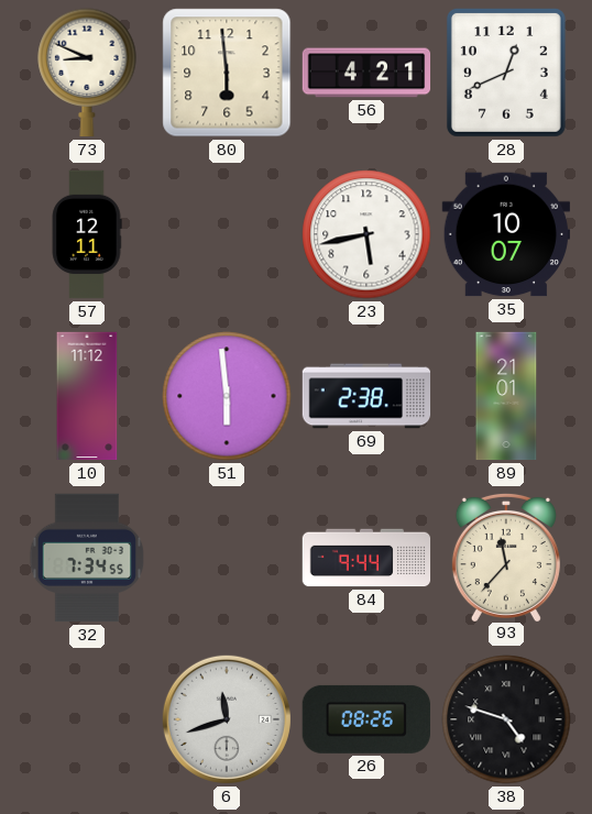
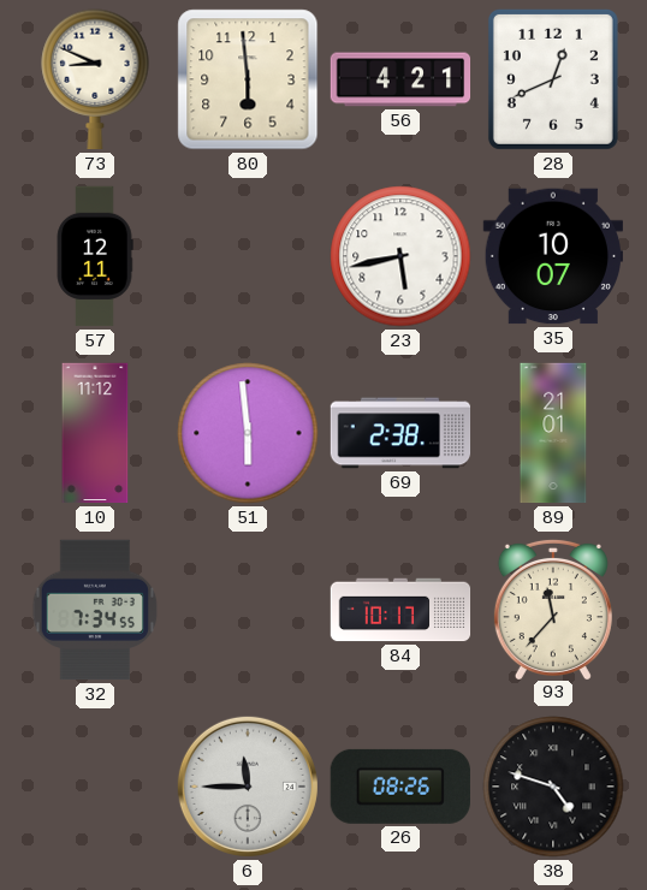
84: 9:44 -> 10:17 (400, 610)
6: 11:42 -> 11:45 (248, 787)
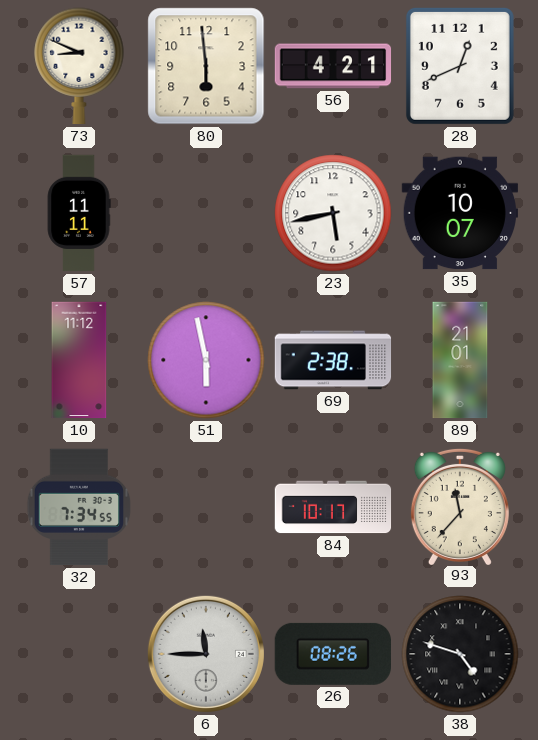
57: 12:11 -> 11:11 (79, 213)
51: 5:59 -> 5:58 (206, 360)
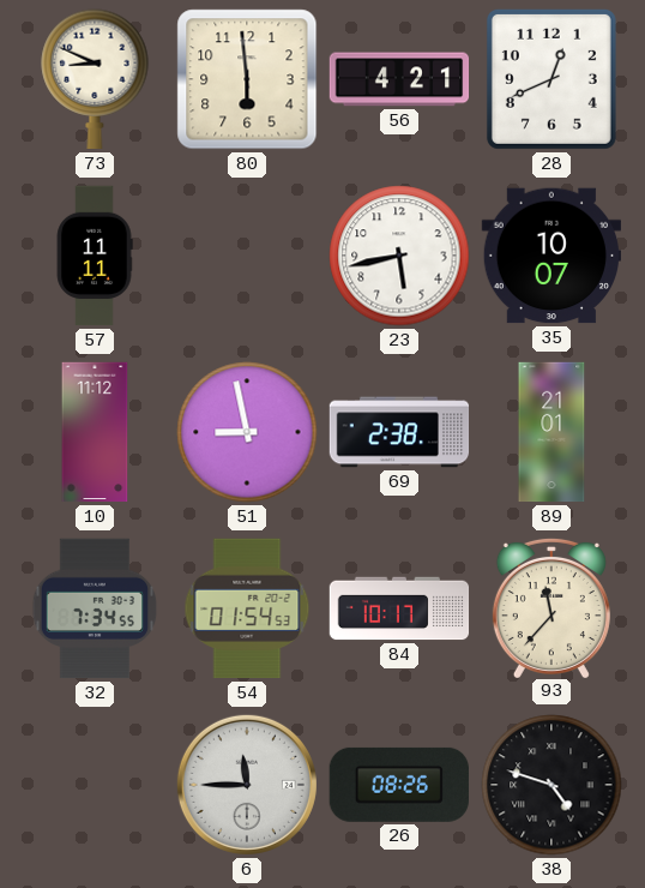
51: 5:58 -> 8:58 (247, 432)
54: none -> 01:54 (247, 608)
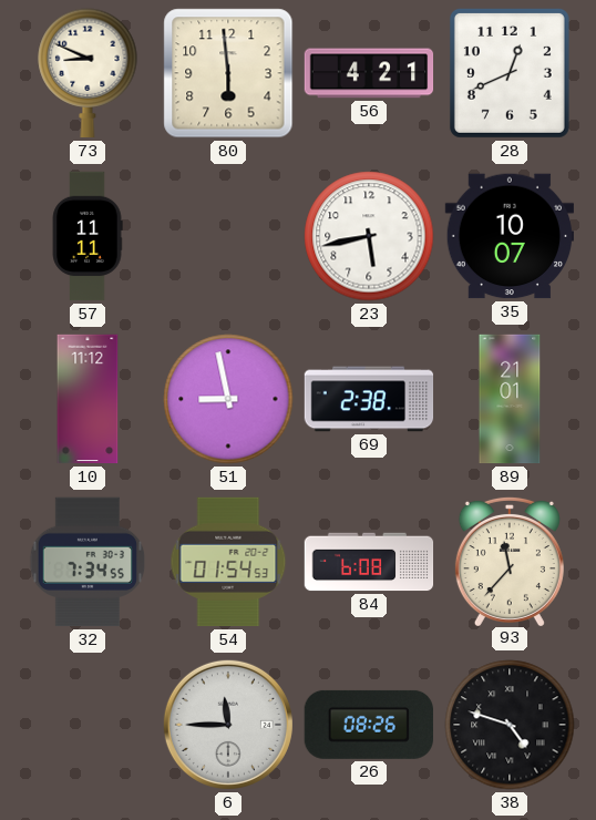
84: 10:17 -> 6:08 (369, 562)
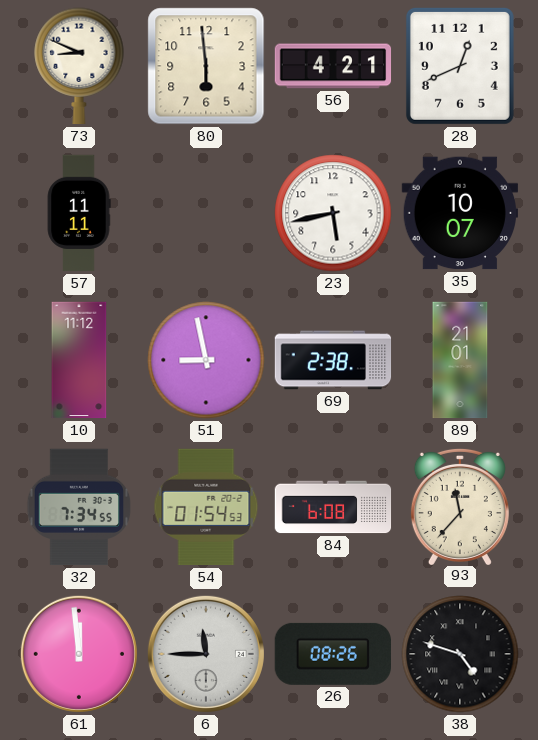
61: none -> 11:59 (79, 654)
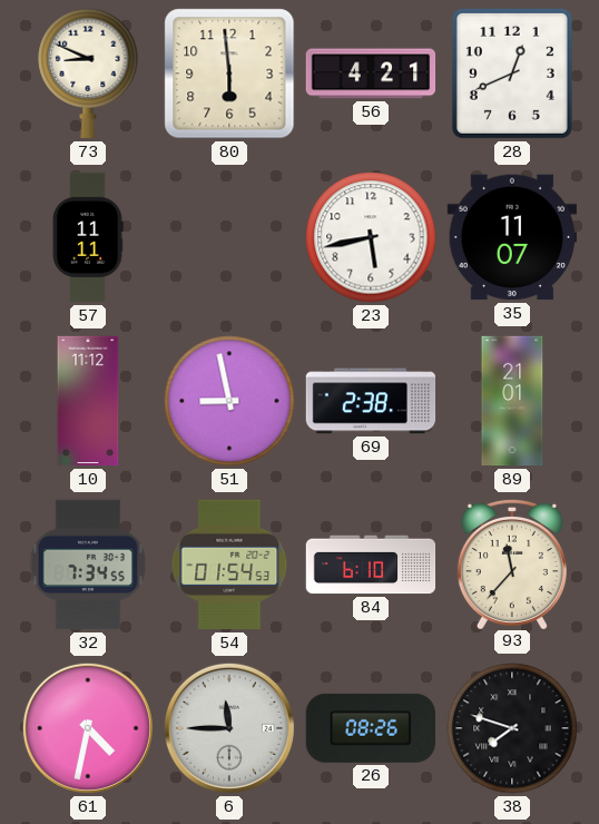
35: 10:07 -> 11:07 (511, 237)
84: 6:08 -> 6:10 (371, 565)
61: 11:59 -> 4:32 (88, 728)
38: 4:48 -> 7:48 (512, 728)
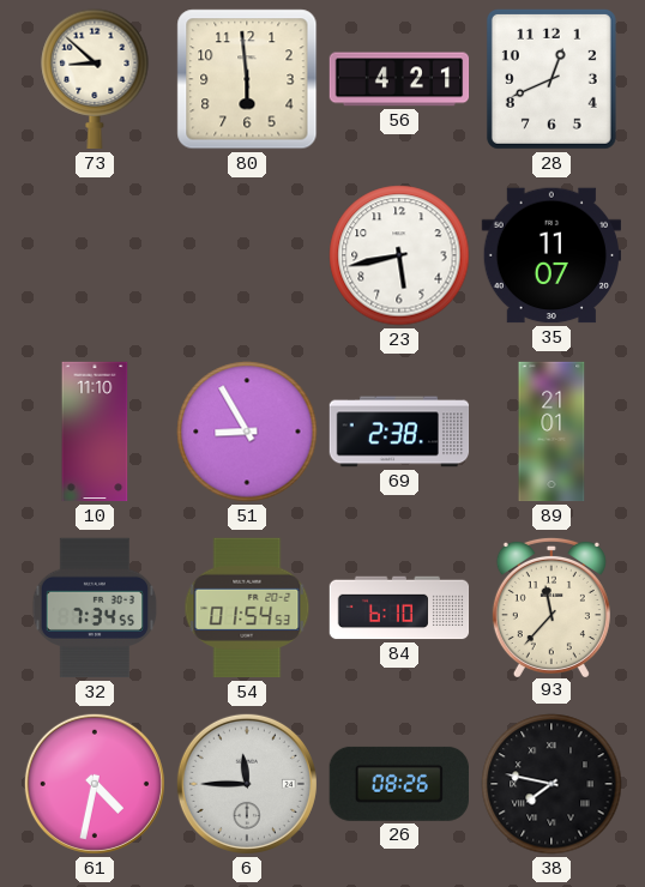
73: 8:49 -> 8:52 (95, 79)
57: 11:11 -> none (88, 237)
10: 11:12 -> 11:10 (95, 432)
51: 8:58 -> 8:55 (247, 432)
38: 7:48 -> 7:47 (551, 784)
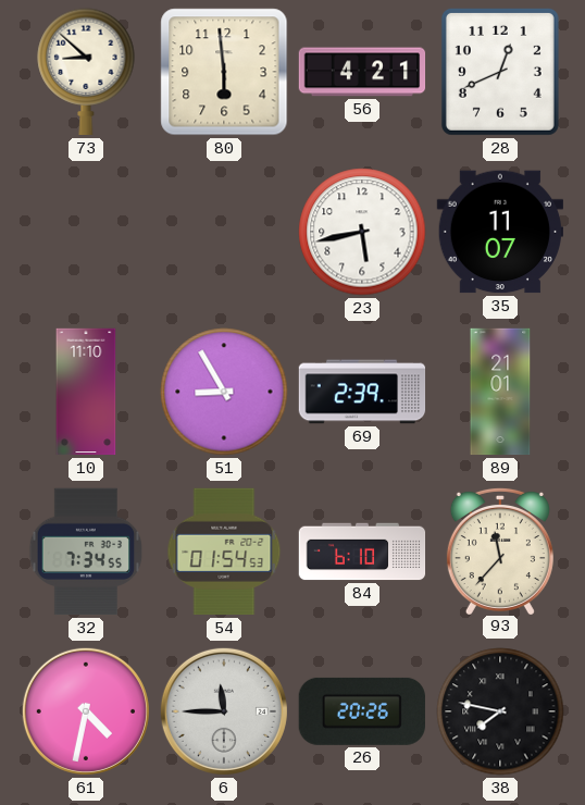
69: 2:38 -> 2:39 (362, 392)
26: 08:26 -> 20:26 (362, 711)
